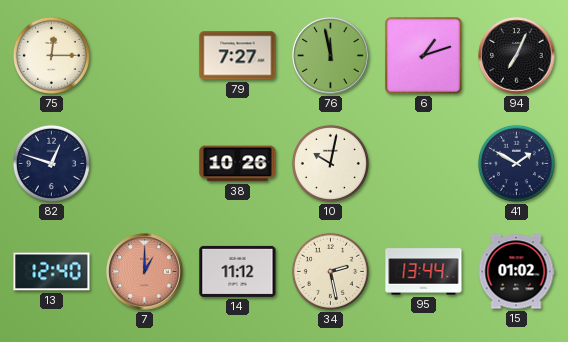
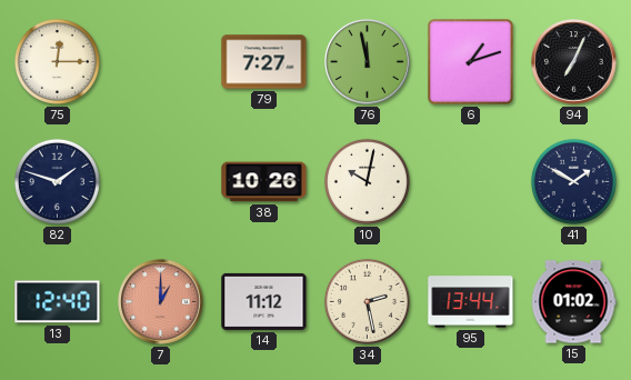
82: 12:48 -> 1:48 (57, 181)
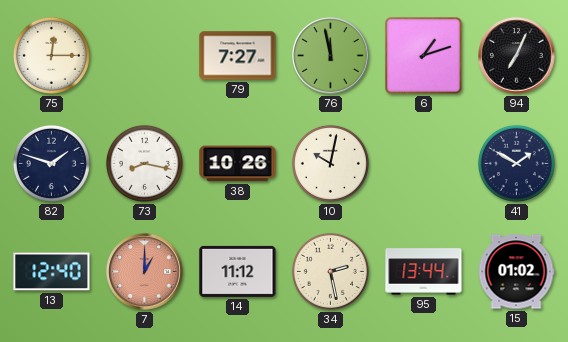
73: none -> 8:17 (144, 163)
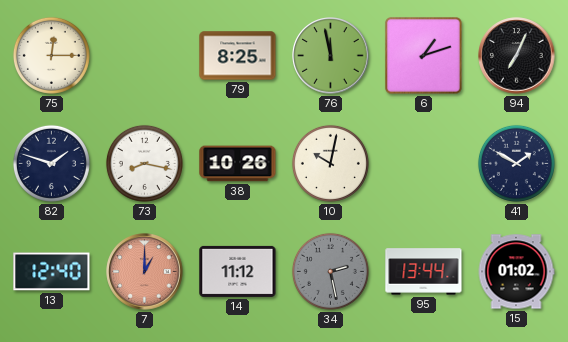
79: 7:27 -> 8:25 (238, 56)
34 dial: cream -> grey (330, 271)
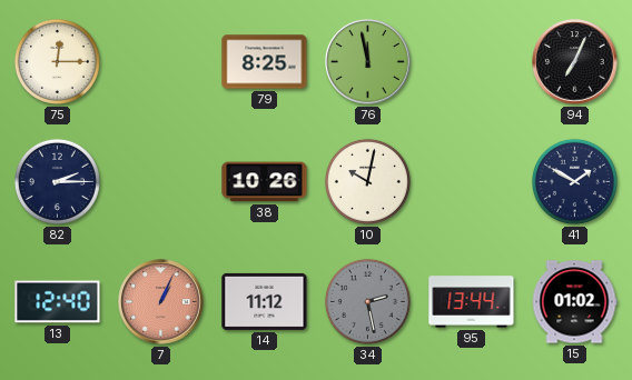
6: 1:12 -> none (424, 56)
82: 1:48 -> 2:15 (57, 181)
73: 8:17 -> none (144, 163)
7: 1:00 -> 1:04 (161, 302)
